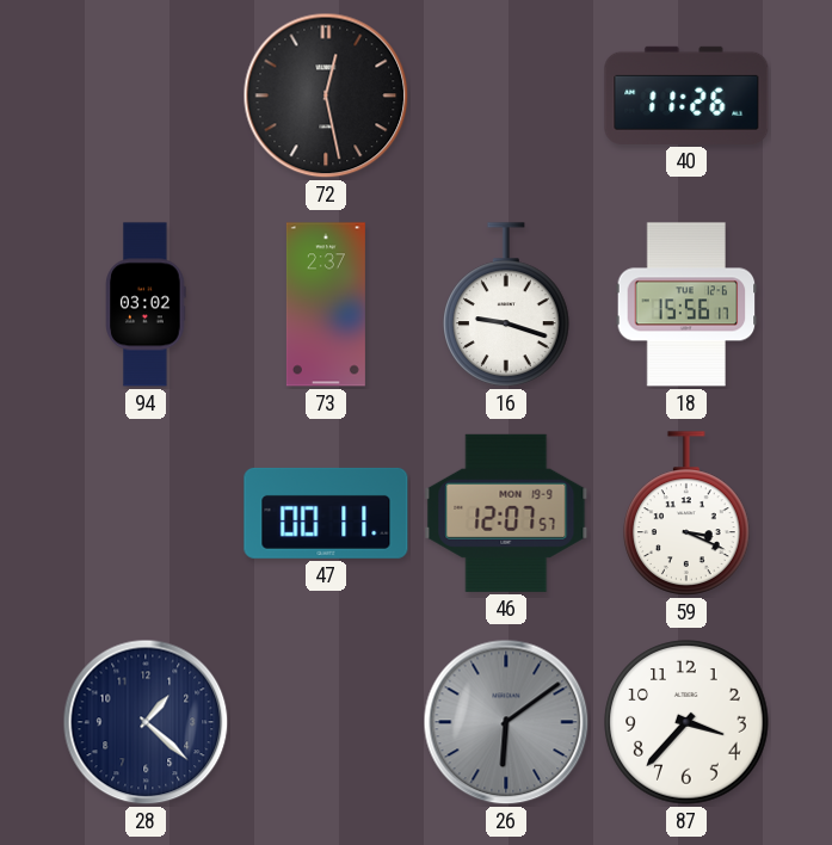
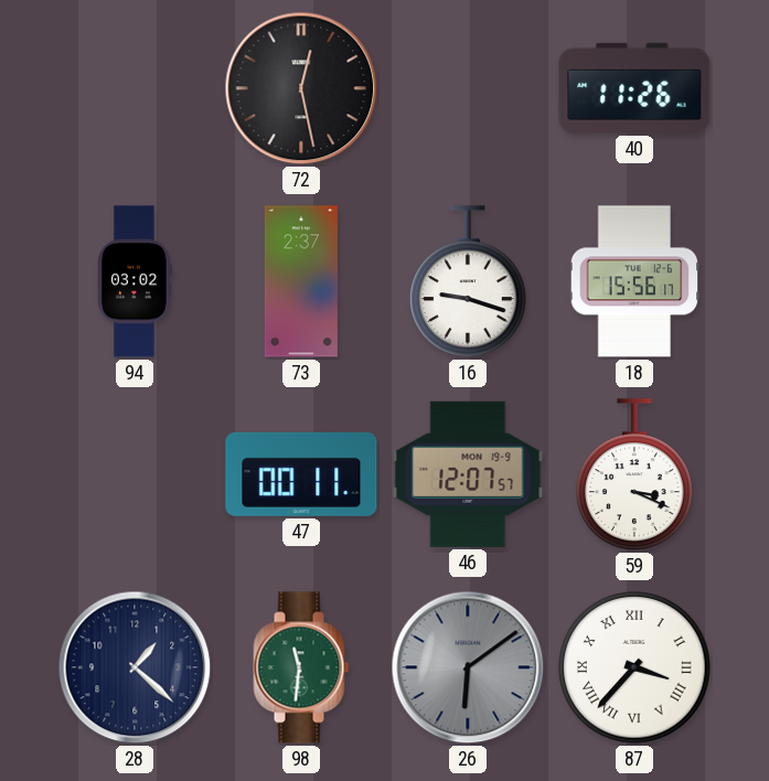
98: none -> 11:31 (301, 667)
87 numerals: Arabic -> Roman (634, 667)
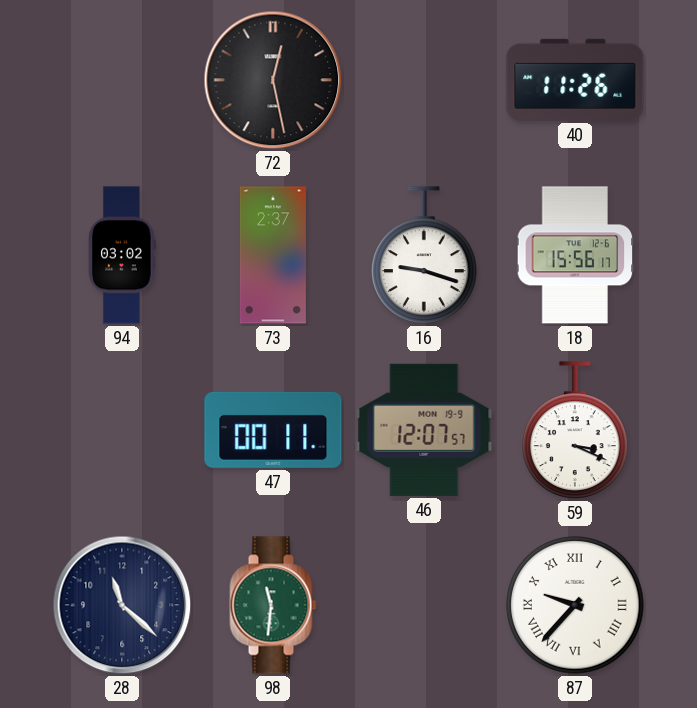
28: 1:22 -> 11:22 (122, 605)
26: 6:09 -> none (468, 667)
87: 3:37 -> 9:37 (575, 605)
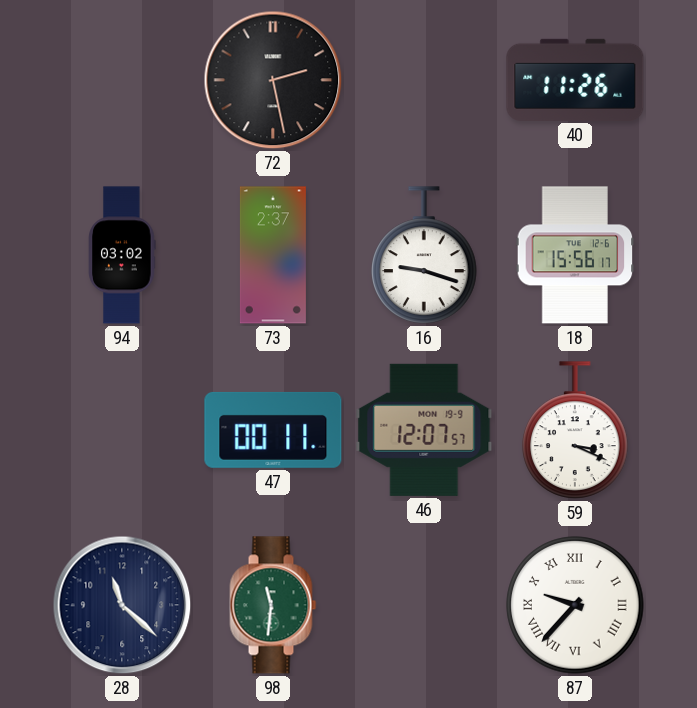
72: 12:28 -> 2:28 (273, 80)
